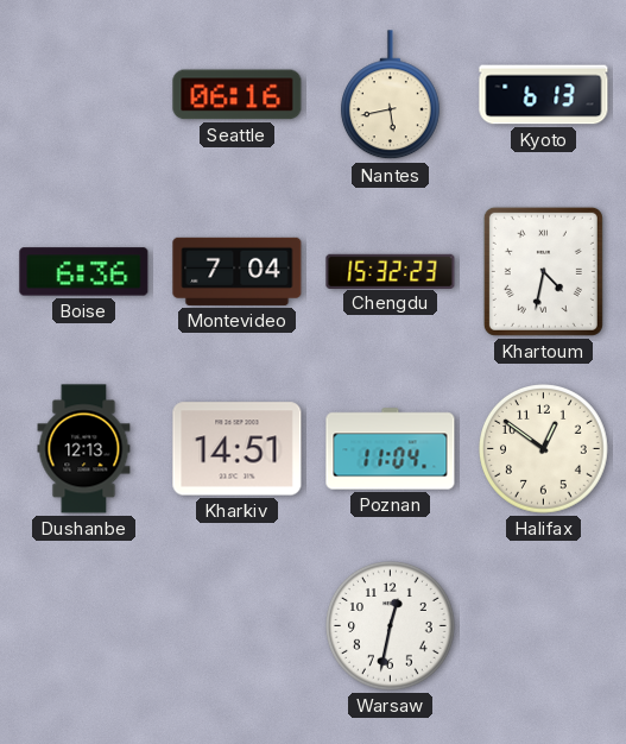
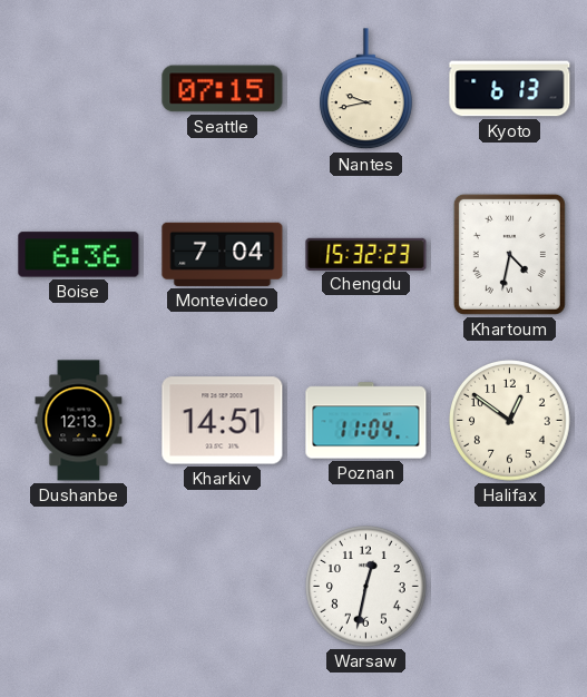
Seattle: 06:16 -> 07:15 (223, 89)
Nantes: 5:43 -> 9:43 (365, 89)
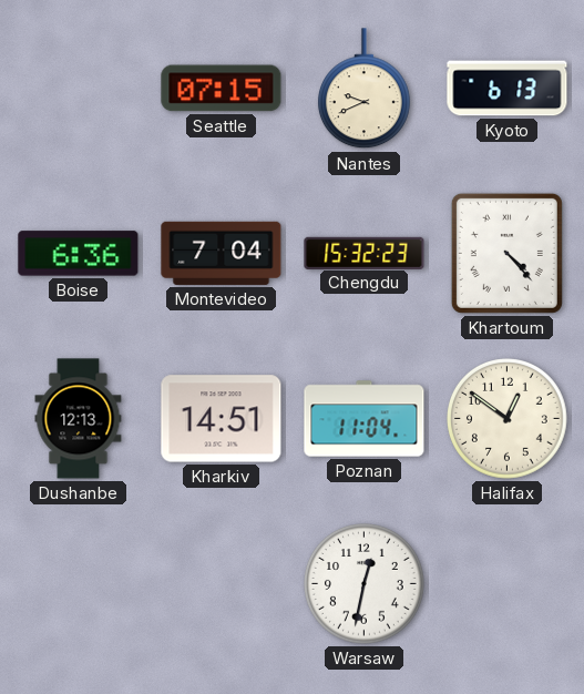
Nantes: 9:43 -> 9:41 (363, 89)
Khartoum: 4:32 -> 4:23 (506, 253)
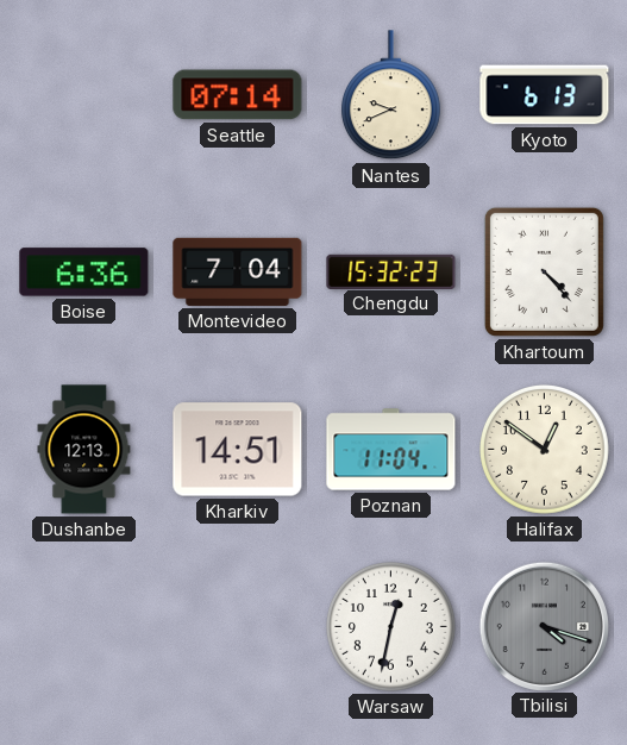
Seattle: 07:15 -> 07:14 (238, 95)
Tbilisi: none -> 4:18 (544, 626)
